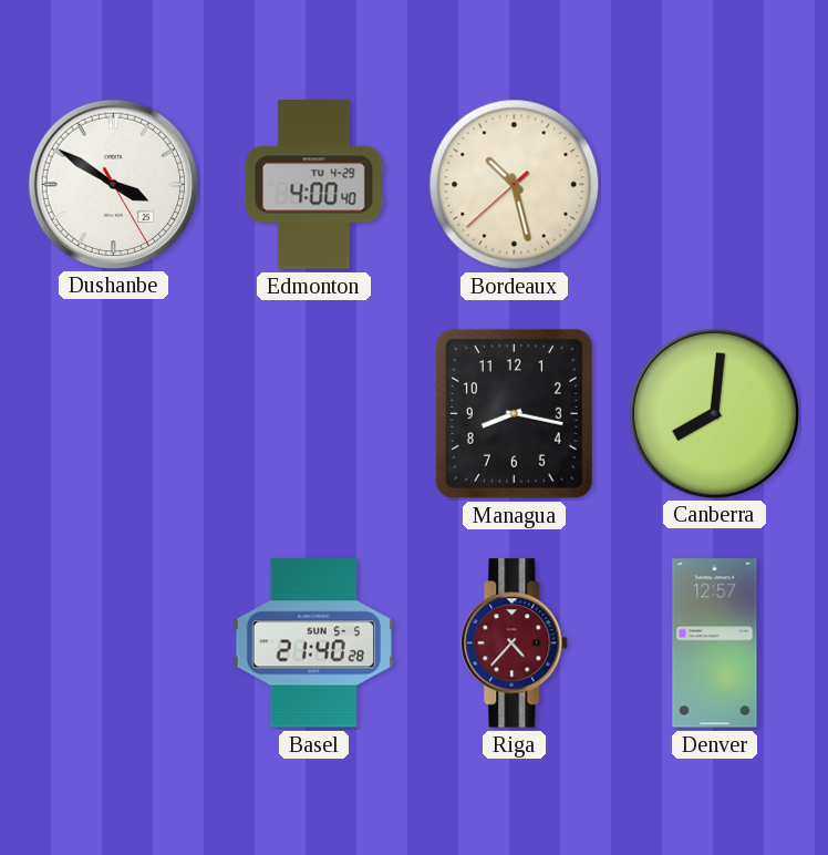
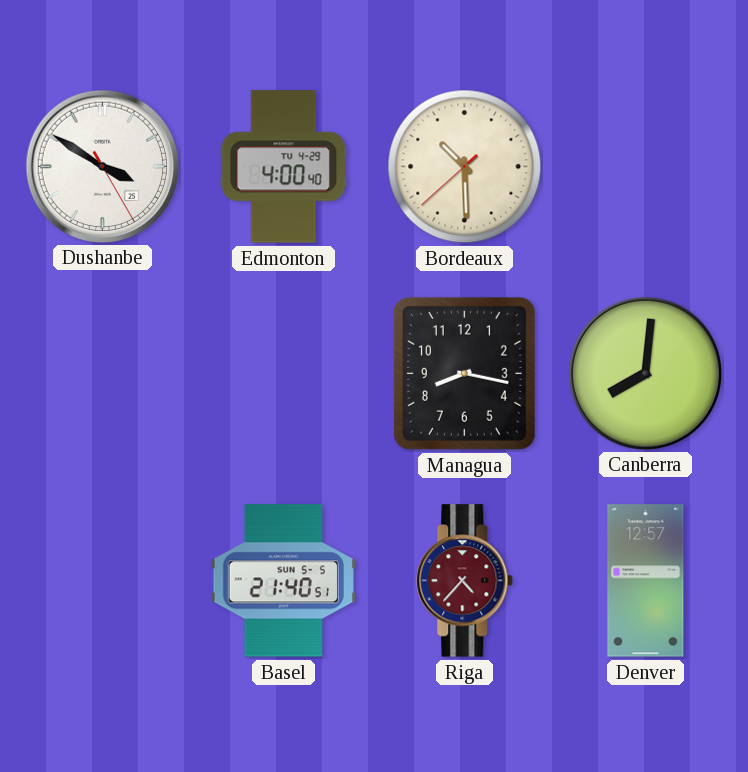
Bordeaux: 10:27 -> 10:29 (465, 167)
Basel: 21:40:28 -> 21:40:51 (283, 581)
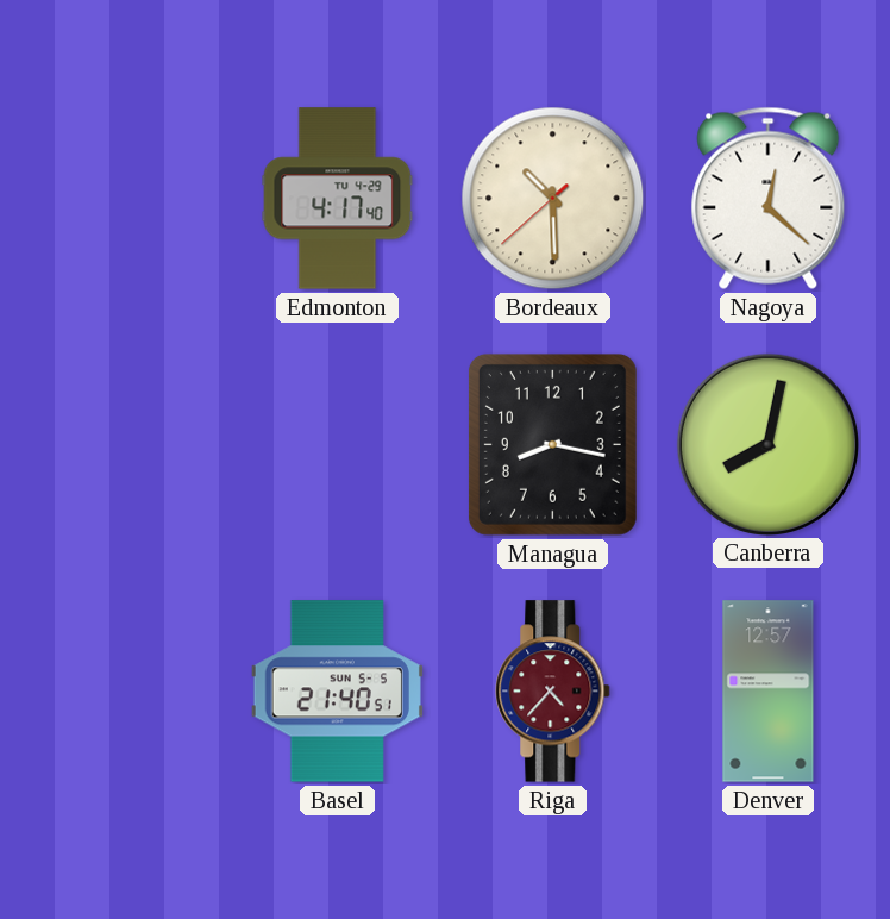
Dushanbe: 3:50 -> none (102, 166)
Edmonton: 4:00 -> 4:17 (338, 199)
Nagoya: none -> 12:22 (769, 198)
Canberra: 8:01 -> 8:02 (767, 444)
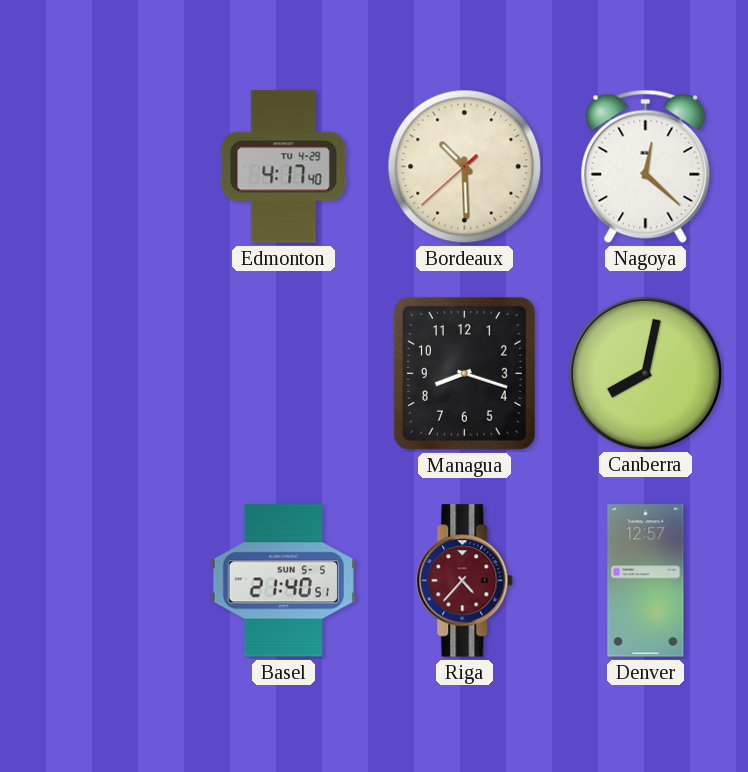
Managua: 8:17 -> 8:18 (464, 373)
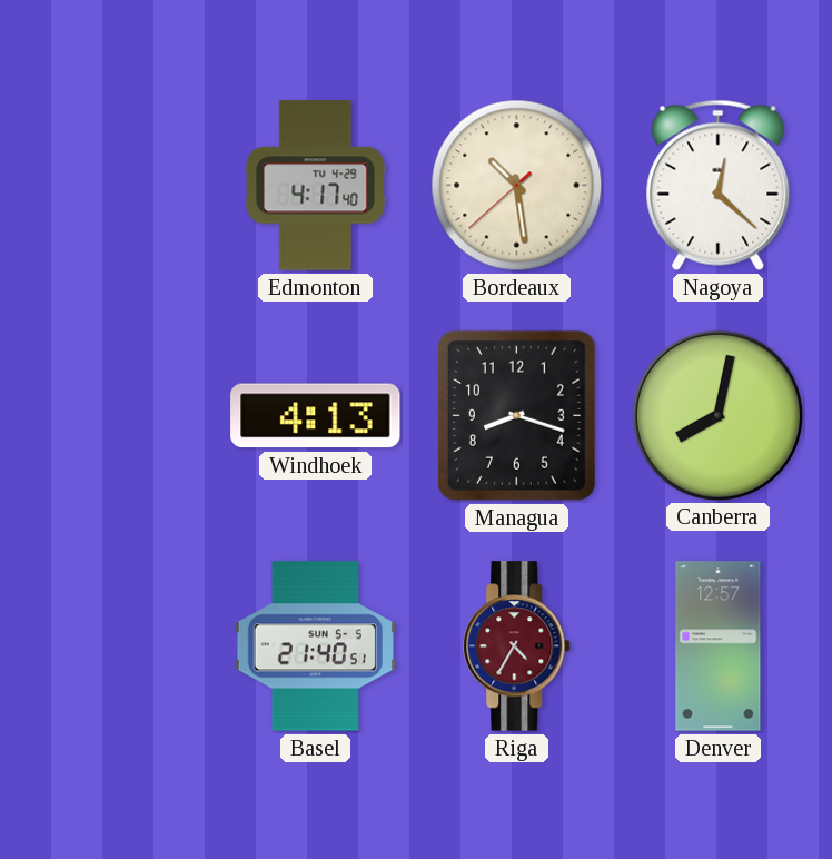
Bordeaux: 10:29 -> 10:28 (517, 186)
Windhoek: none -> 4:13 (316, 416)
Riga: 4:37 -> 4:35 (517, 646)
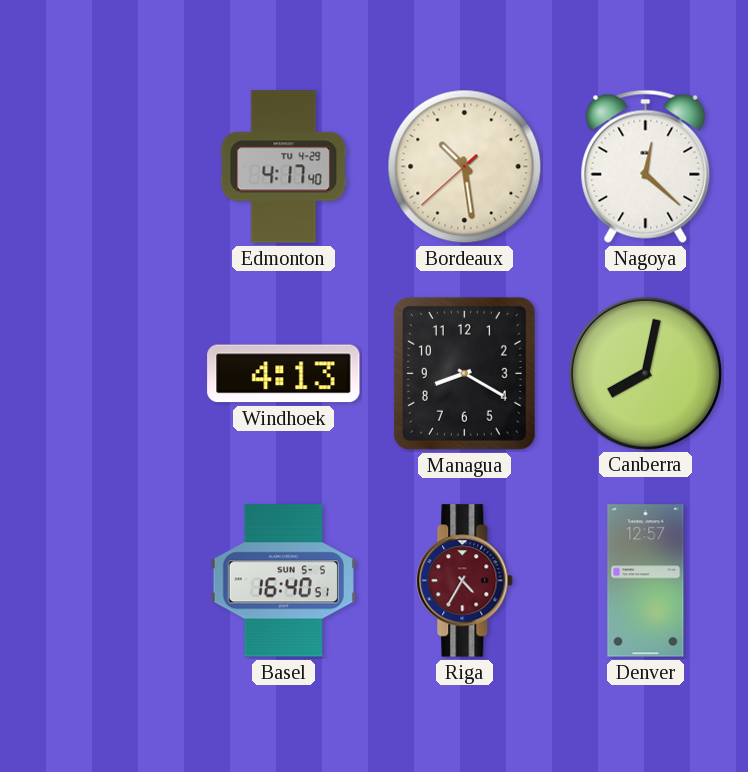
Managua: 8:18 -> 8:20 (464, 373)
Basel: 21:40 -> 16:40 (283, 581)
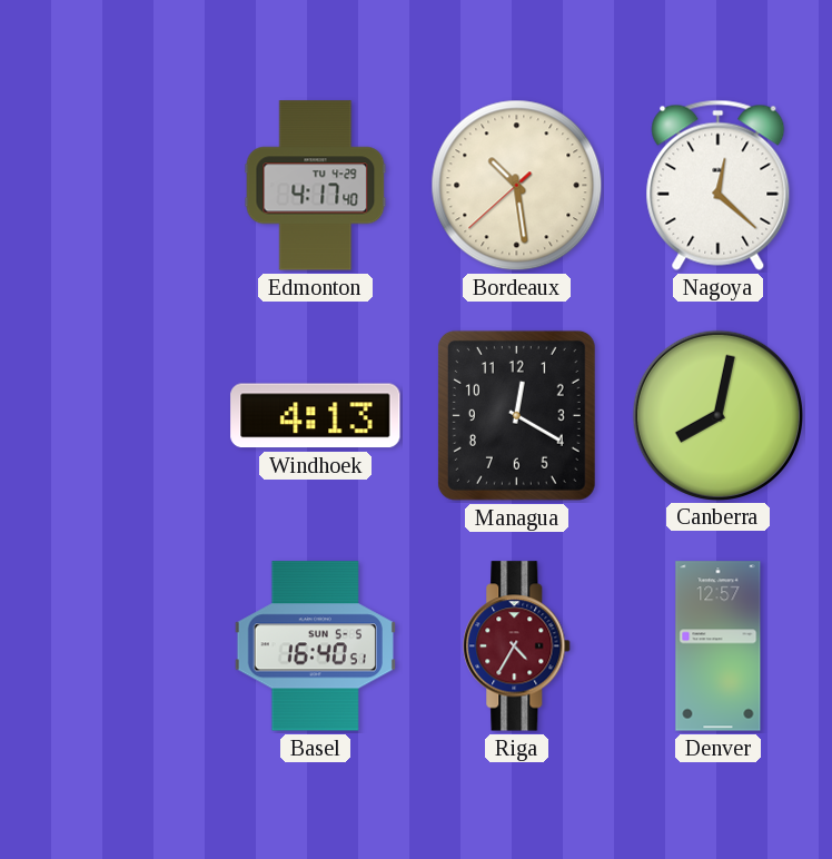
Managua: 8:20 -> 12:20 (516, 415)
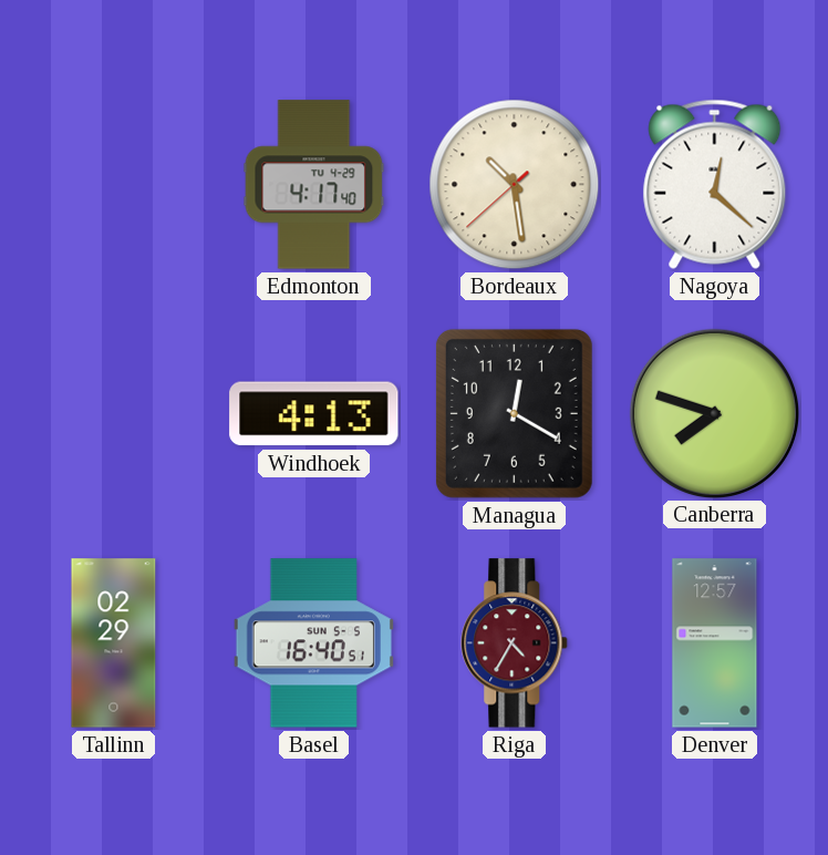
Canberra: 8:02 -> 7:48 (714, 413)
Tallinn: none -> 02:29 (114, 643)
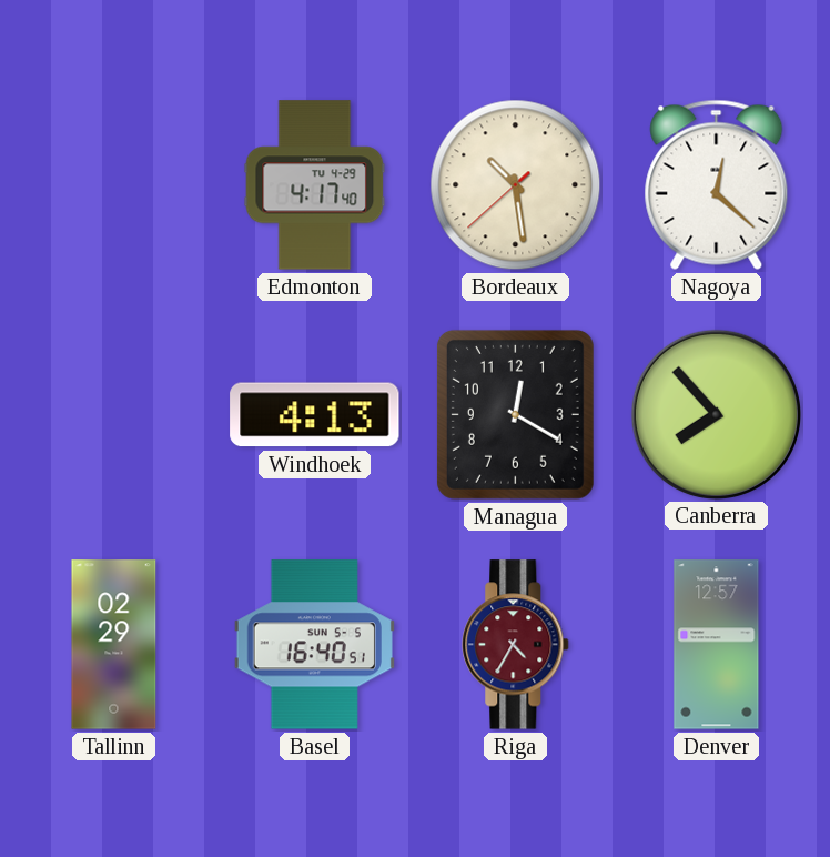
Canberra: 7:48 -> 7:53 (716, 414)
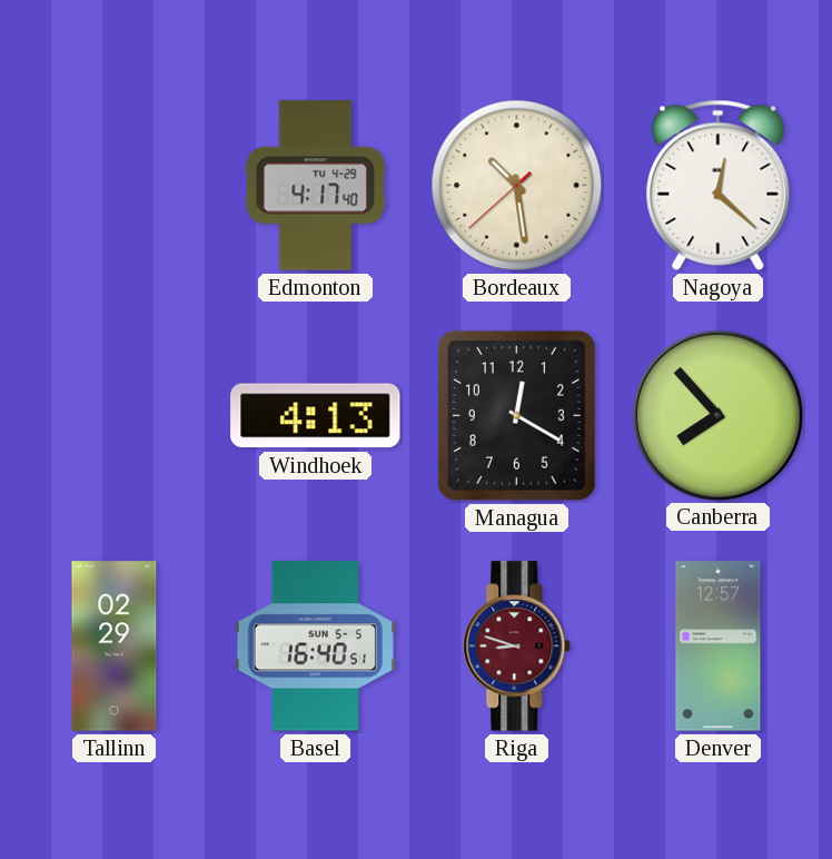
Riga: 4:35 -> 8:48 (517, 646)
